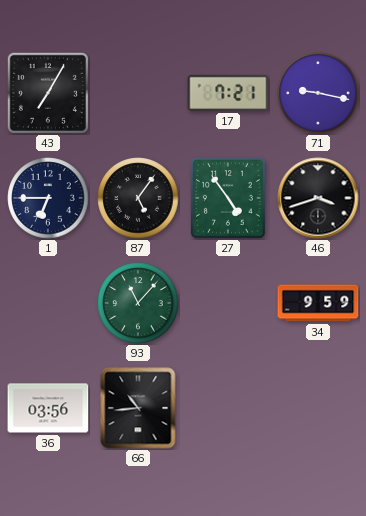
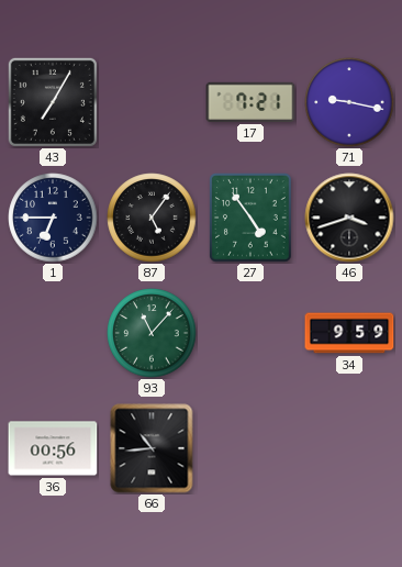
36: 03:56 -> 00:56 (53, 448)
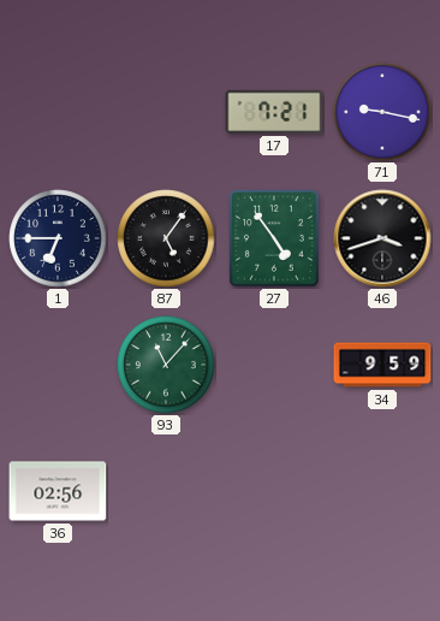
43: 7:05 -> none (53, 102)
36: 00:56 -> 02:56 (58, 491)
66: 10:44 -> none (152, 448)
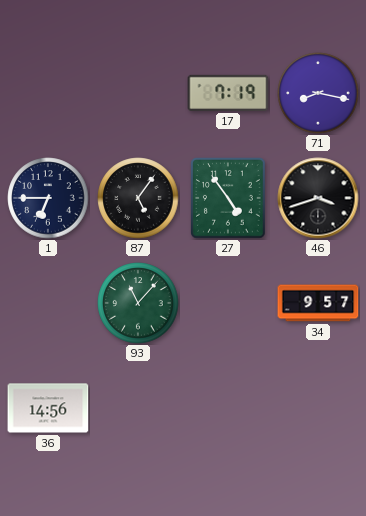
17: 7:21 -> 7:19 (228, 93)
71: 9:17 -> 8:17 (318, 93)
34: 9:59 -> 9:57 (318, 303)
36: 02:56 -> 14:56 (48, 408)
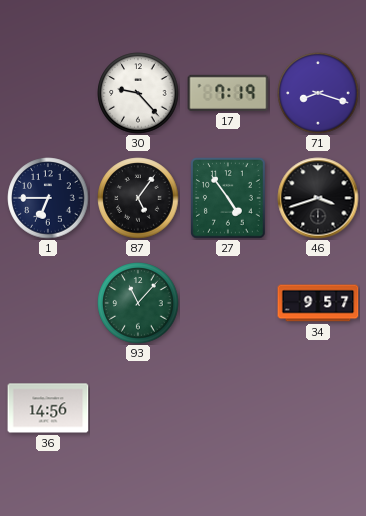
30: none -> 9:23 (138, 93)
71: 8:17 -> 8:18 (318, 93)
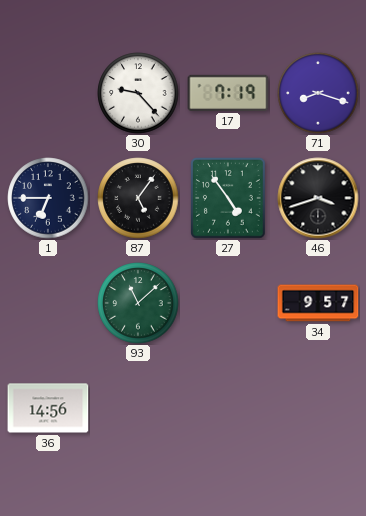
93: 11:07 -> 11:08 (138, 303)
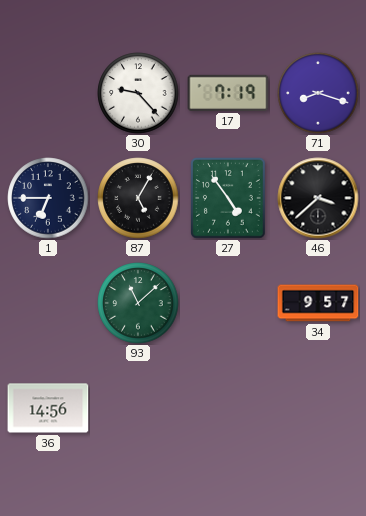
87: 5:06 -> 5:05 (138, 198)
46: 3:42 -> 3:38 (318, 198)
